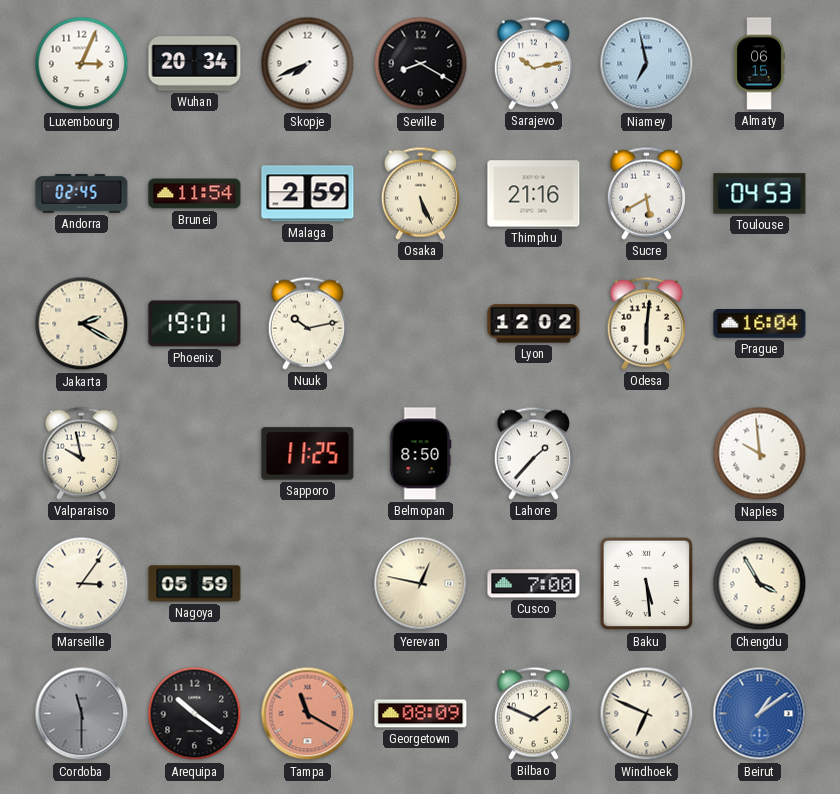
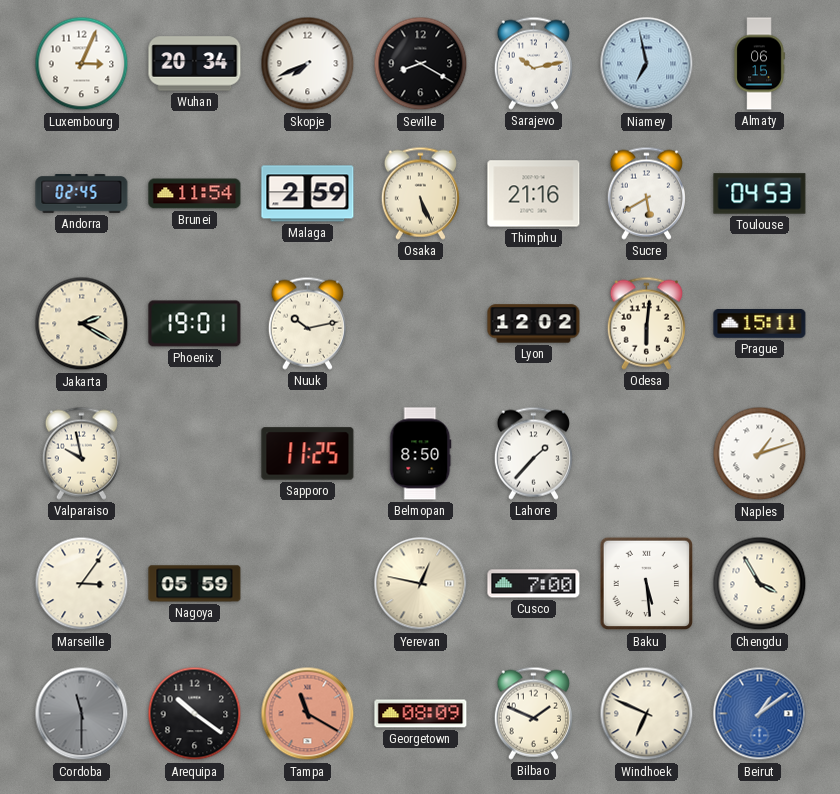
Prague: 16:04 -> 15:11 (760, 324)
Naples: 9:59 -> 1:12 (760, 454)
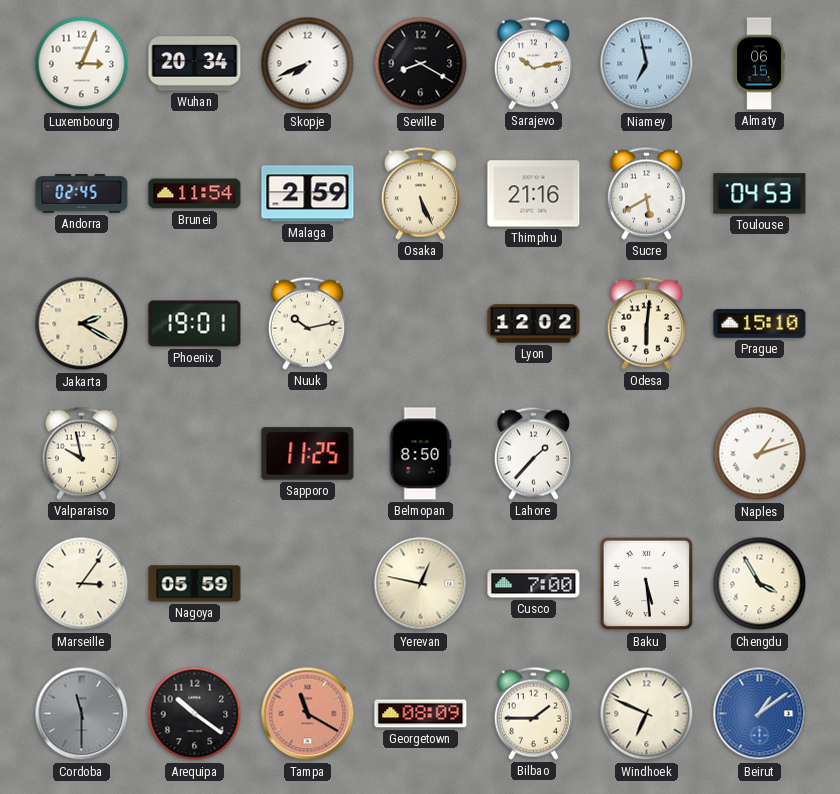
Prague: 15:11 -> 15:10 (760, 324)
Bilbao: 1:49 -> 1:45 (533, 713)
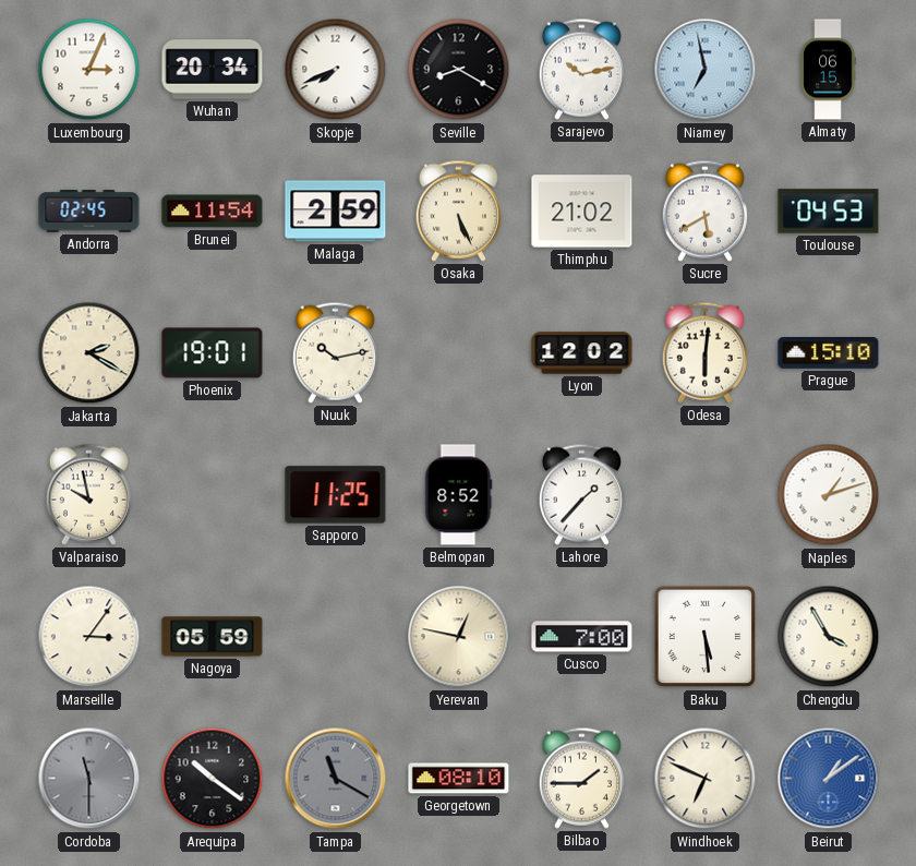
Thimphu: 21:16 -> 21:02 (582, 212)
Belmopan: 8:50 -> 8:52 (459, 495)
Tampa dial: salmon -> grey (336, 779)
Georgetown: 08:09 -> 08:10 (459, 779)
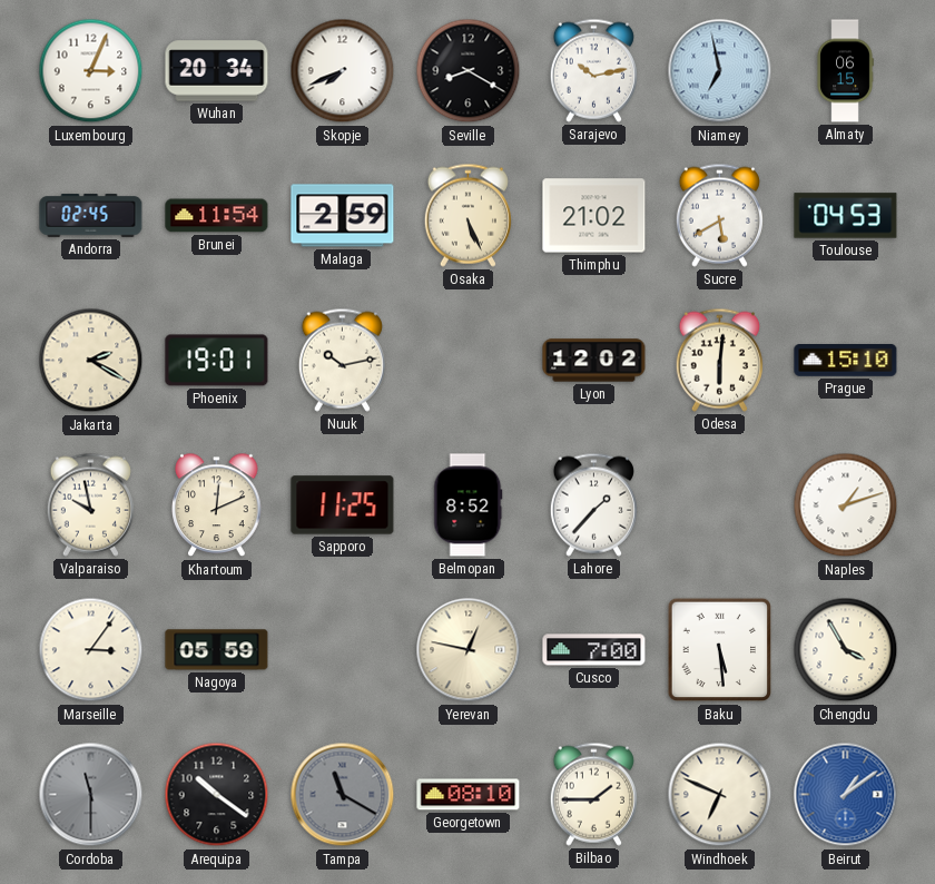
Khartoum: none -> 12:11 (217, 505)
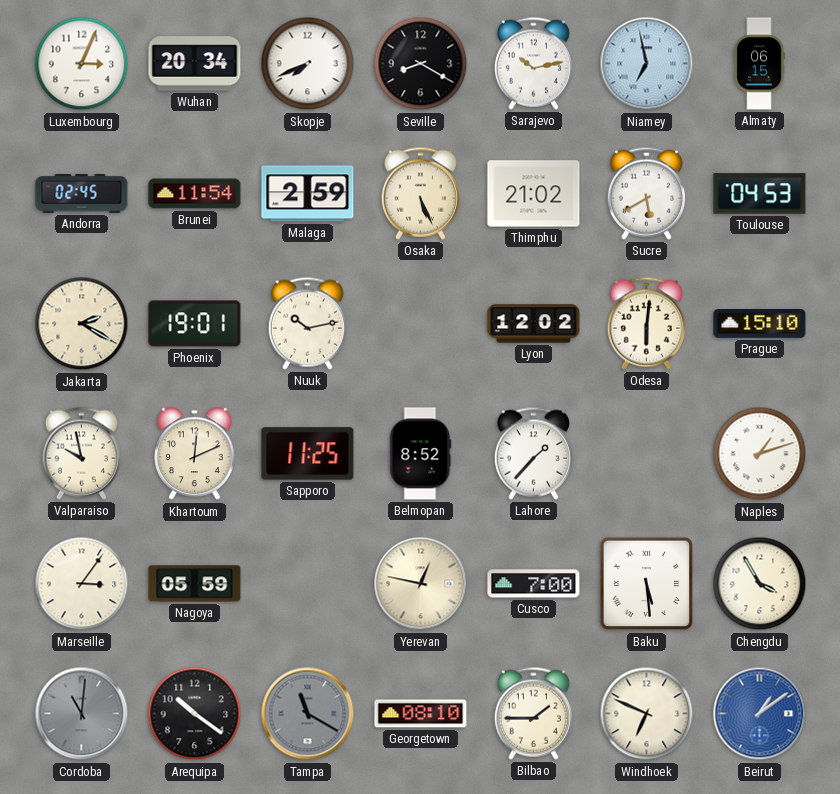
Cordoba: 11:30 -> 11:01 (82, 714)
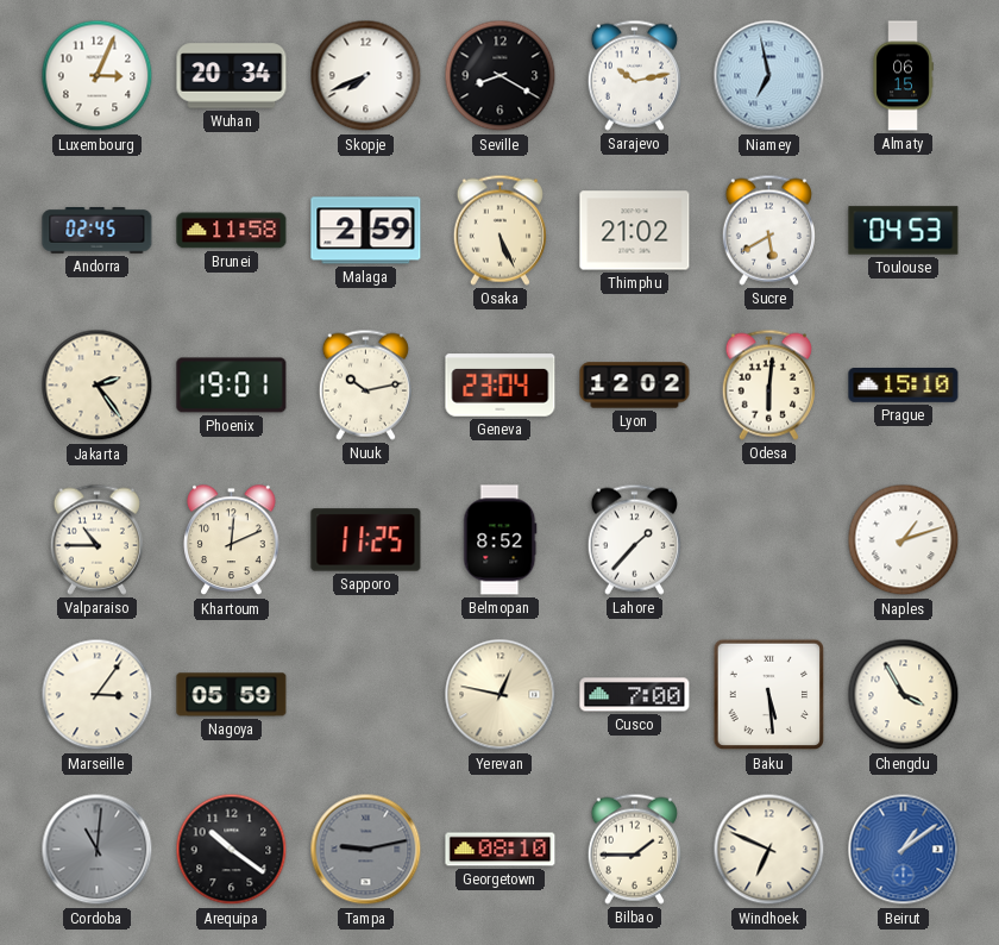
Brunei: 11:54 -> 11:58 (232, 231)
Jakarta: 2:20 -> 2:24 (98, 386)
Geneva: none -> 23:04 (501, 386)
Valparaiso: 9:58 -> 10:45 (96, 539)
Tampa: 11:20 -> 9:13 (366, 850)
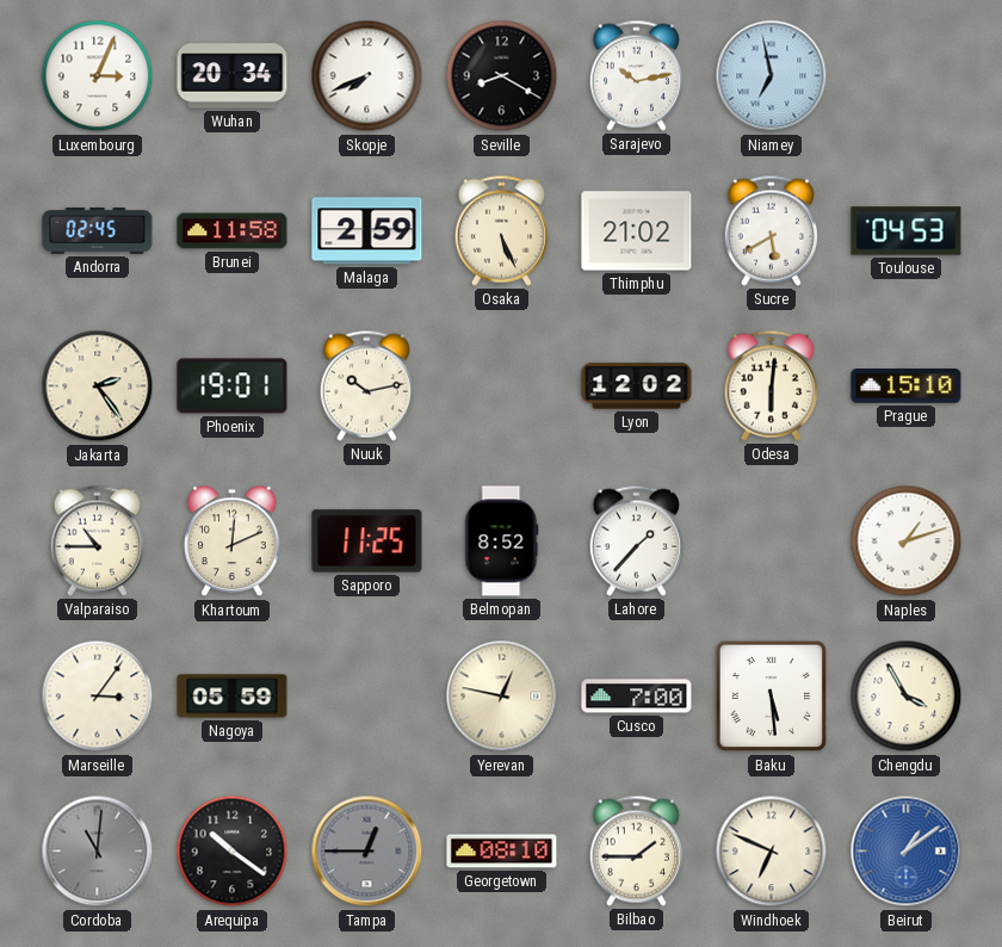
Almaty: 06:15 -> none (903, 76)
Geneva: 23:04 -> none (501, 386)
Tampa: 9:13 -> 12:45 (367, 852)
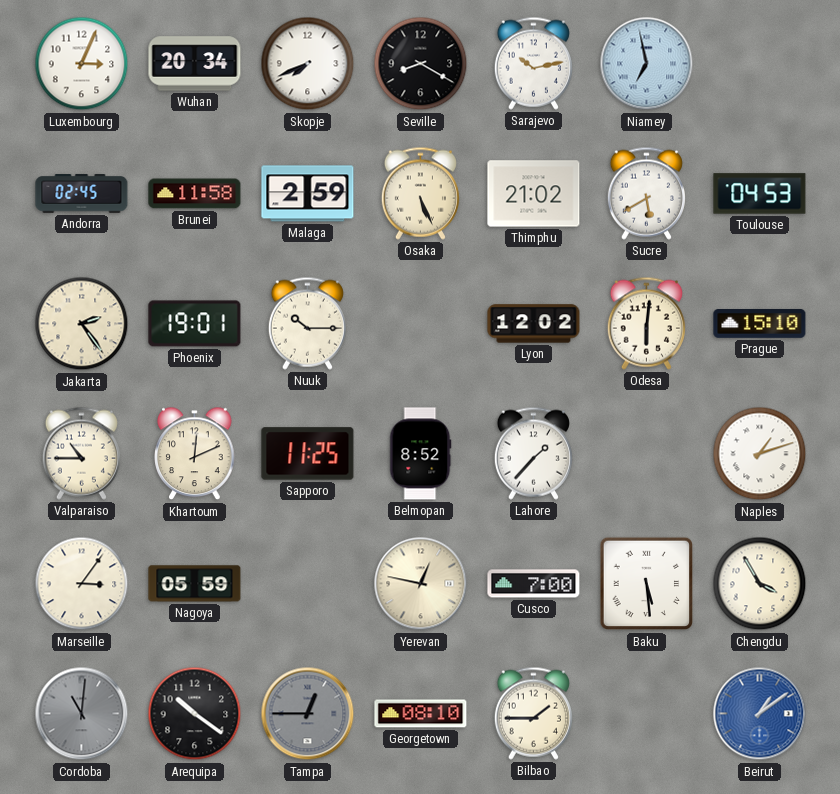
Nuuk: 10:13 -> 10:15 (307, 323)
Windhoek: 6:49 -> none (772, 852)
